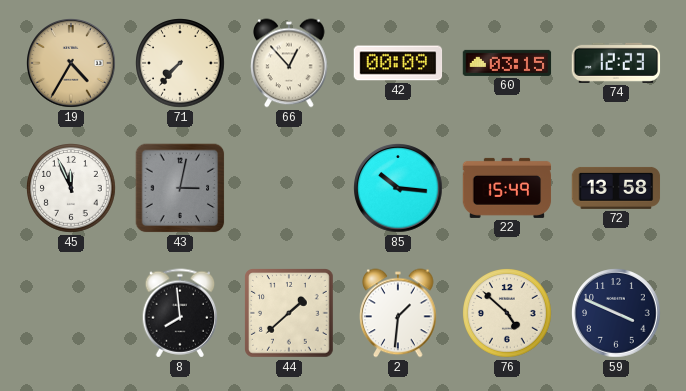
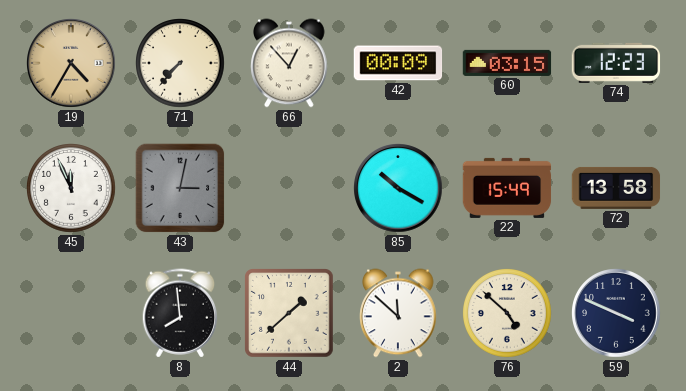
85: 10:16 -> 10:20 (398, 188)
2: 1:31 -> 11:52 (398, 313)
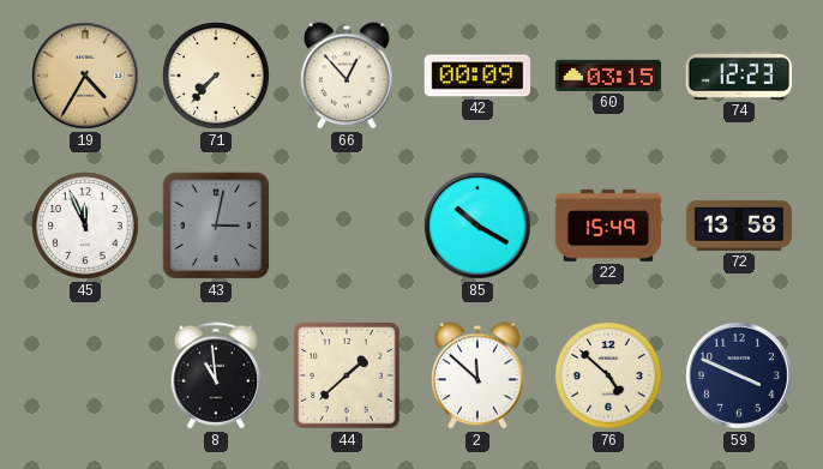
8: 7:59 -> 10:59 (216, 375)
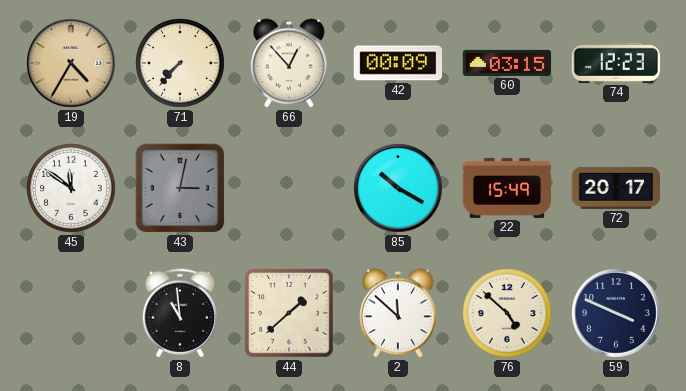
45: 11:56 -> 11:51 (71, 188)
72: 13:58 -> 20:17 (616, 188)
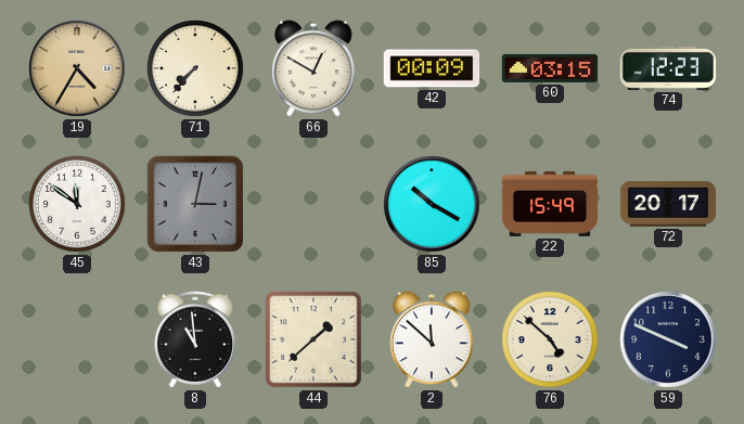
66: 12:53 -> 12:50 (313, 68)
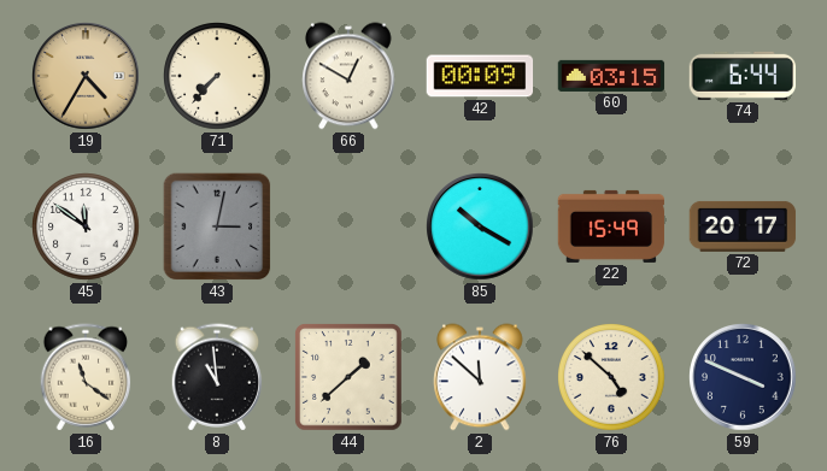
74: 12:23 -> 6:44 (743, 76)
16: none -> 11:21 (86, 377)
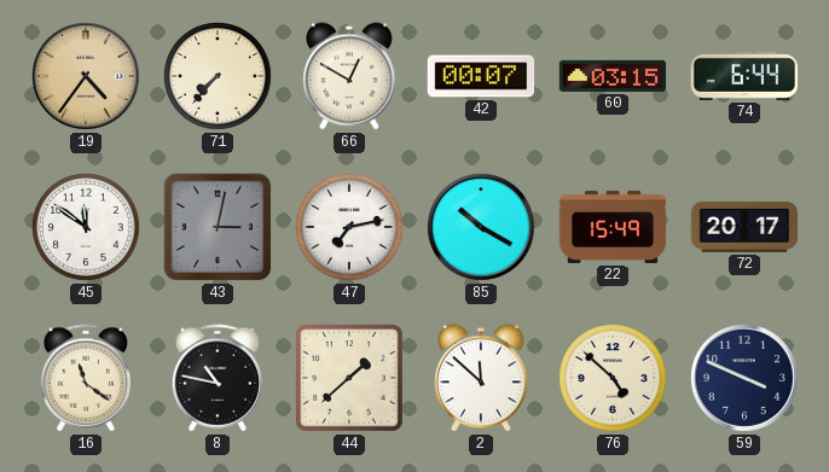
19: 4:35 -> 4:36 (86, 76)
42: 00:09 -> 00:07 (481, 76)
47: none -> 7:13 (349, 227)
8: 10:59 -> 10:47 (218, 378)
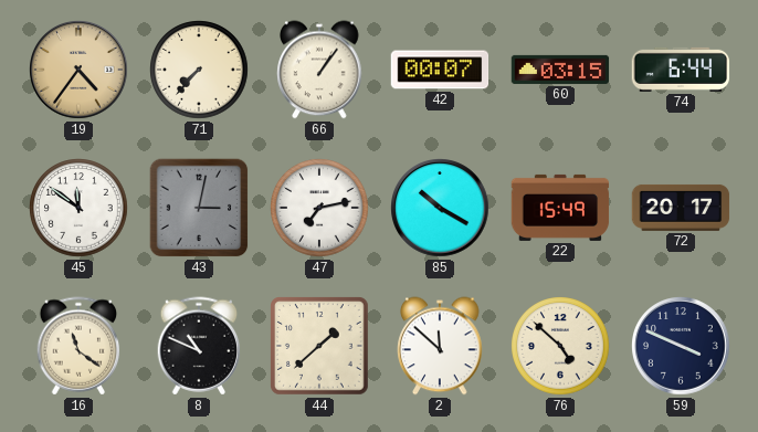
66: 12:50 -> 1:06 (319, 70)
8: 10:47 -> 10:49 (199, 346)
